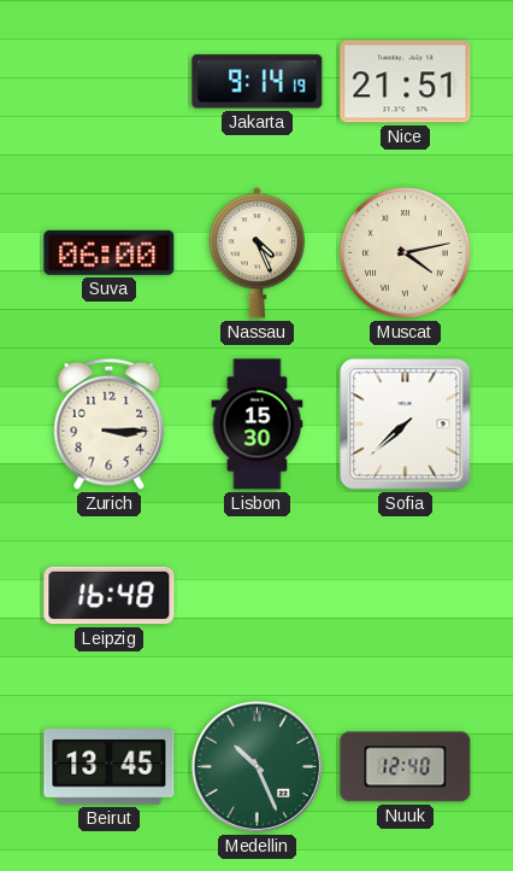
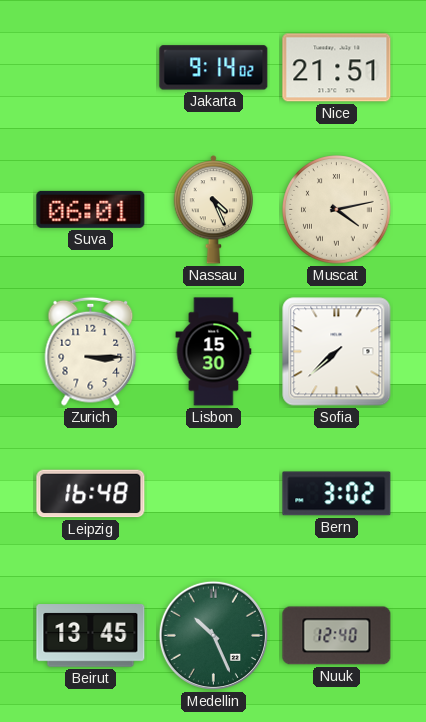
Jakarta: 9:14:19 -> 9:14:02 (214, 68)
Suva: 06:00 -> 06:01 (91, 209)
Bern: none -> 3:02 (337, 494)
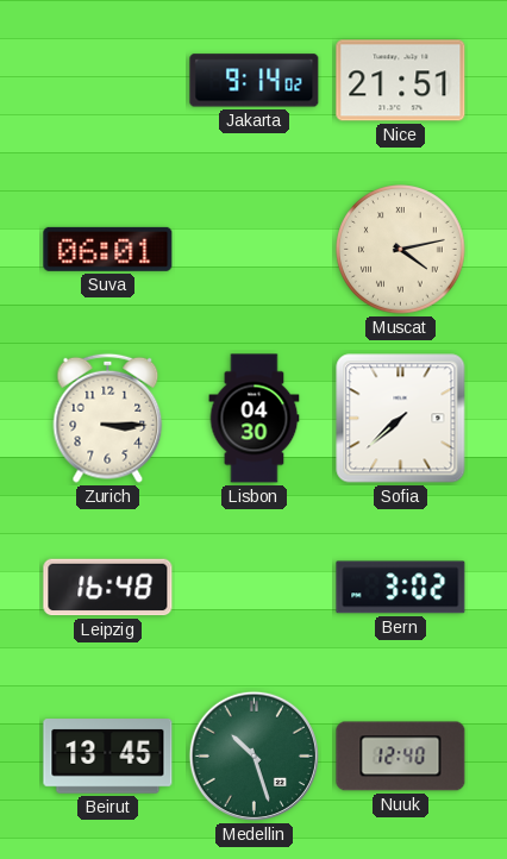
Nassau: 4:26 -> none (213, 210)
Lisbon: 15:30 -> 04:30 (255, 419)
Medellin: 10:26 -> 10:27 (253, 755)
